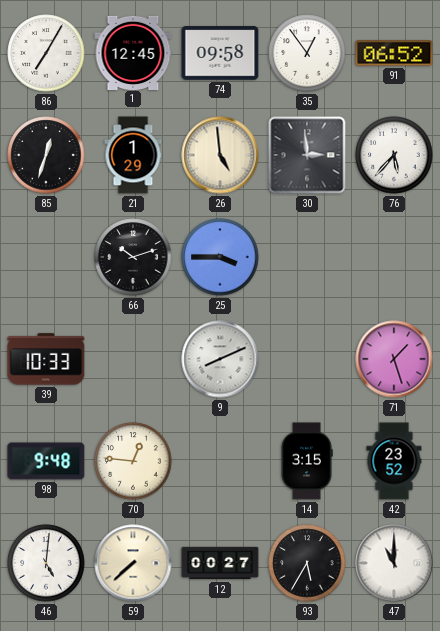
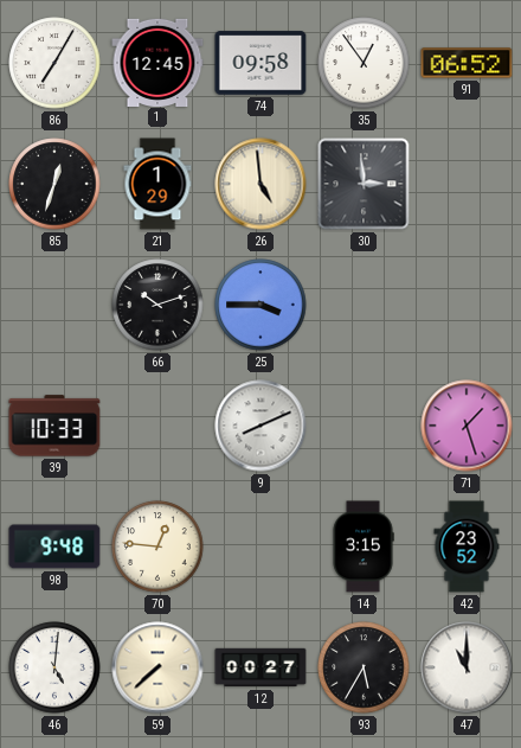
76: 5:37 -> none (394, 155)
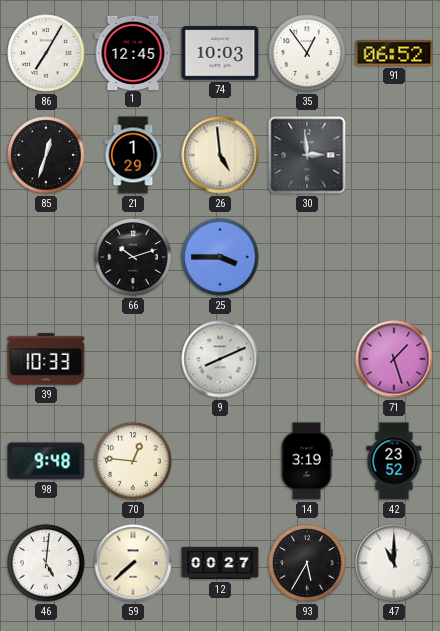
74: 09:58 -> 10:03 (220, 53)
14: 3:15 -> 3:19 (307, 461)
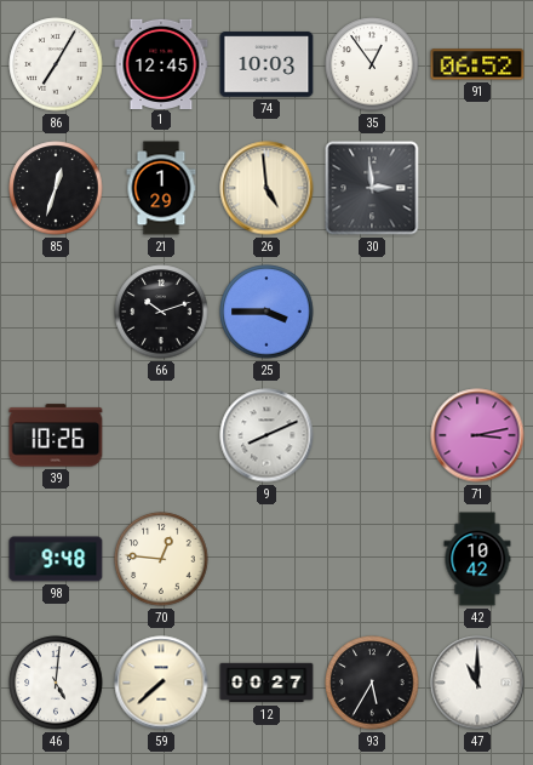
39: 10:33 -> 10:26 (56, 435)
71: 1:27 -> 3:13 (477, 435)
14: 3:19 -> none (307, 461)
42: 23:52 -> 10:42 (477, 559)
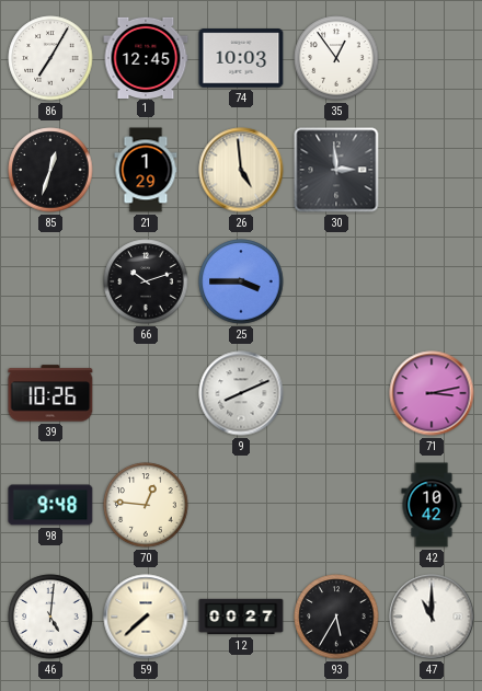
91: 06:52 -> none (477, 64)
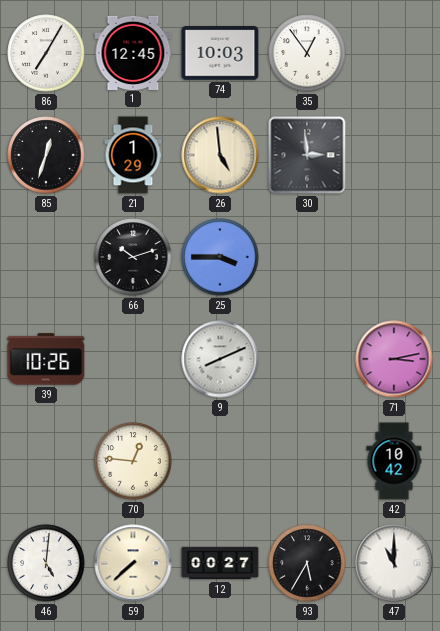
98: 9:48 -> none (50, 505)
